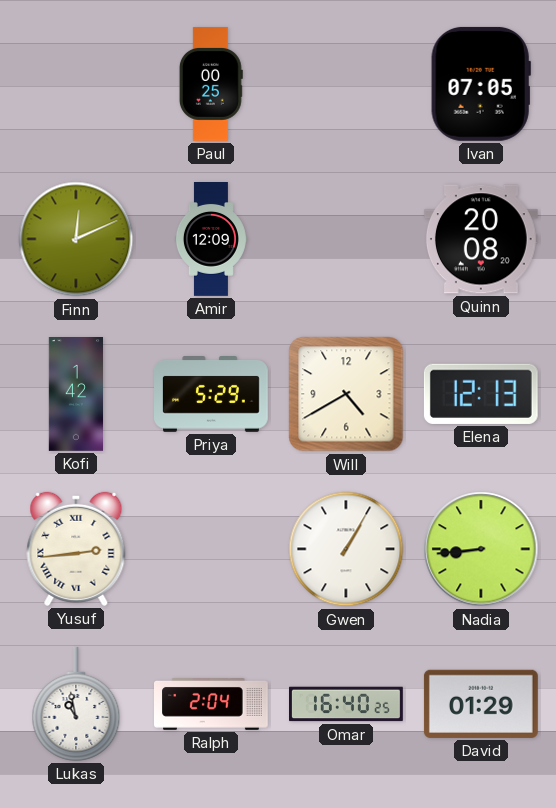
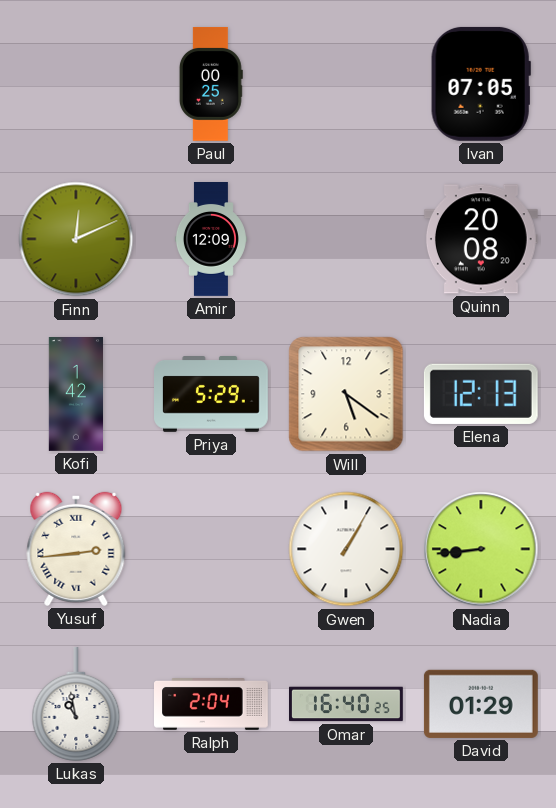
Will: 4:40 -> 5:21 (346, 394)
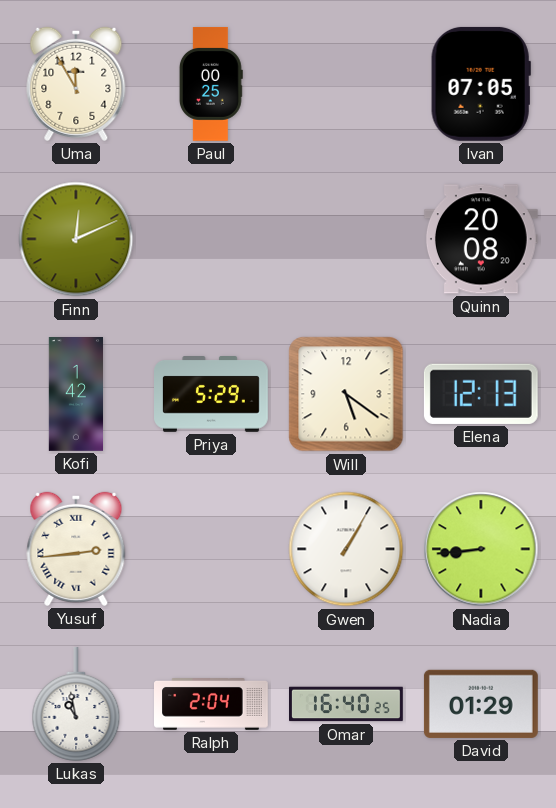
Uma: none -> 11:55 (76, 84)
Amir: 12:09 -> none (211, 239)
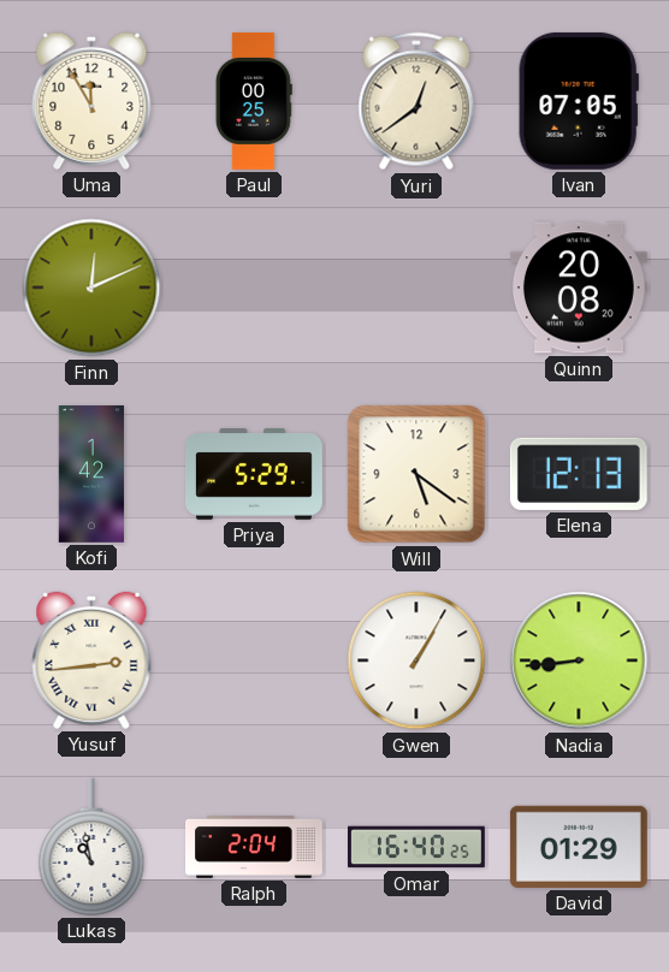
Yuri: none -> 12:39 (416, 101)
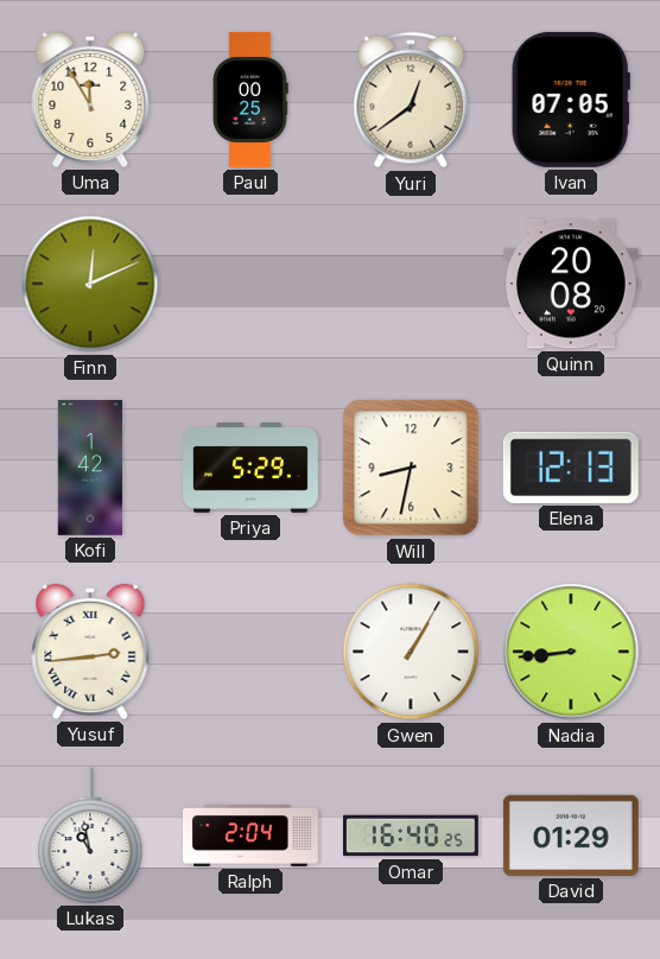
Will: 5:21 -> 8:32 (411, 468)
